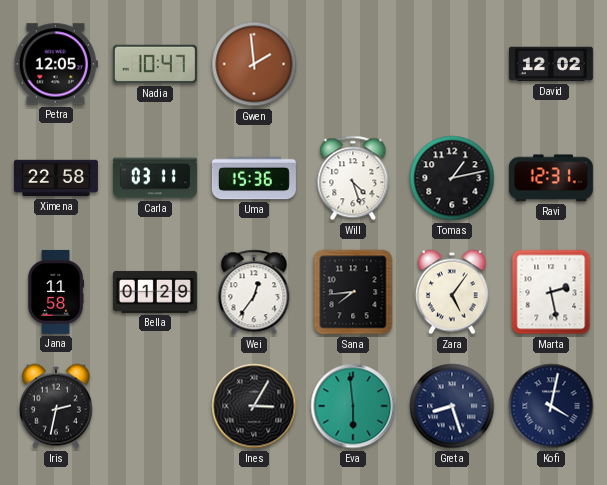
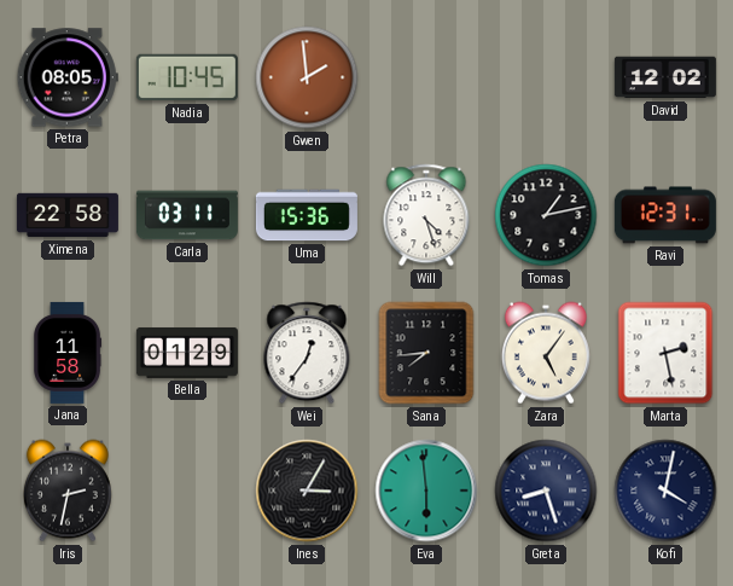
Petra: 12:05 -> 08:05 (68, 77)
Nadia: 10:47 -> 10:45 (187, 77)
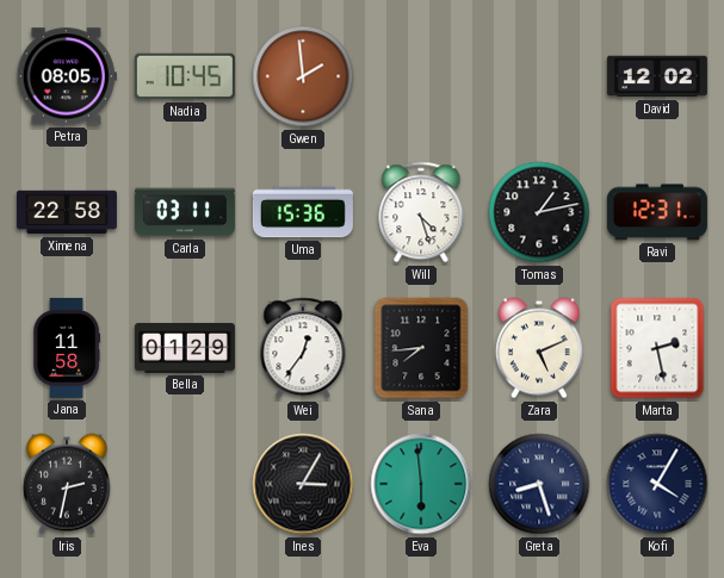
Zara: 5:06 -> 5:11 (539, 348)
Kofi: 4:02 -> 4:05 (657, 484)
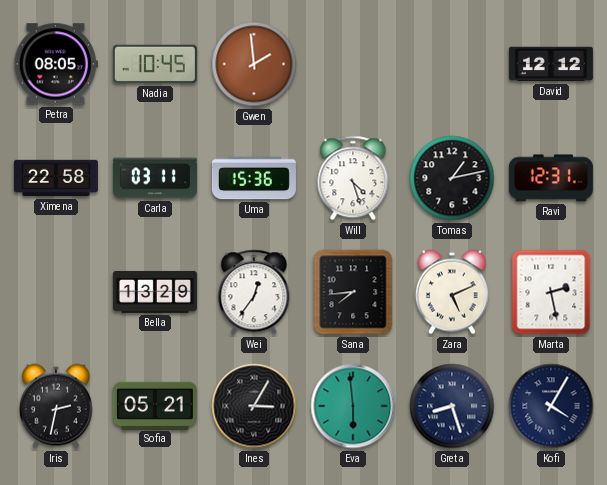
David: 12:02 -> 12:12 (551, 64)
Jana: 11:58 -> none (67, 348)
Bella: 01:29 -> 13:29 (155, 292)
Sofia: none -> 05:21 (155, 405)
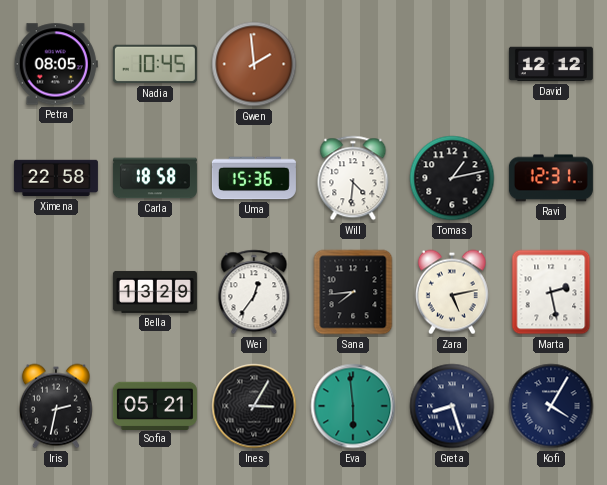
Carla: 03:11 -> 18:58 (155, 178)
Will: 4:27 -> 4:31 (353, 178)
Zara: 5:11 -> 5:13 (452, 292)
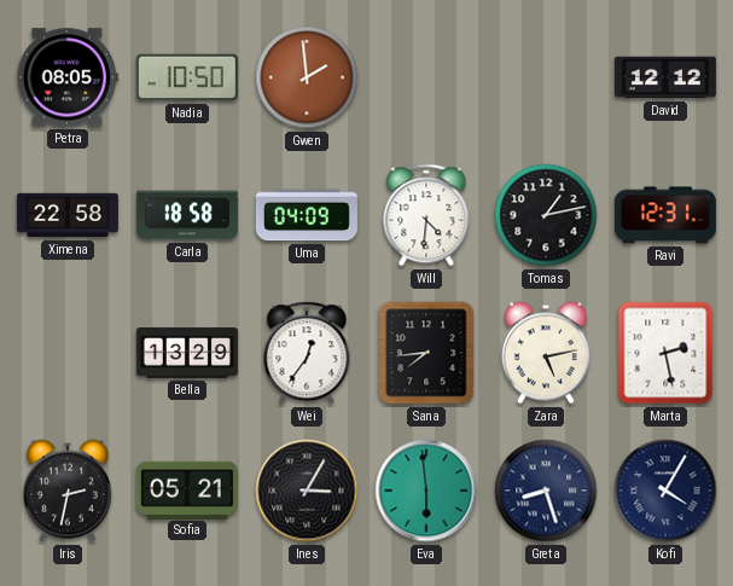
Nadia: 10:45 -> 10:50 (187, 77)
Uma: 15:36 -> 04:09 (307, 215)
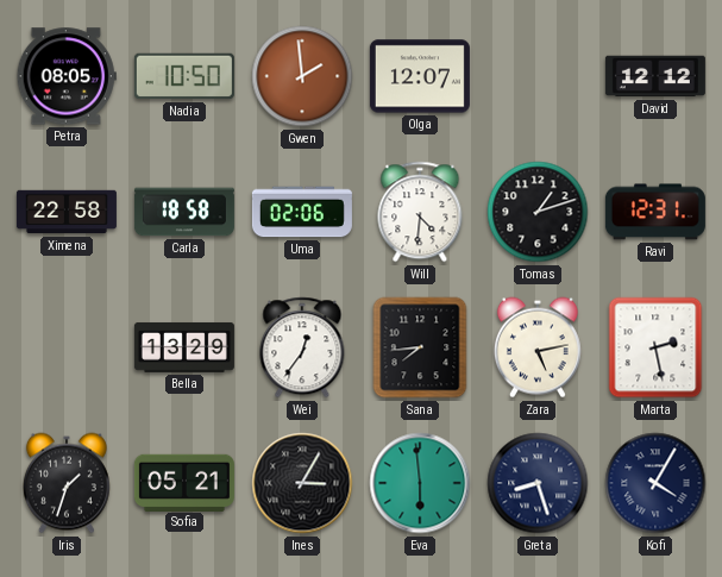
Olga: none -> 12:07 (420, 76)
Uma: 04:09 -> 02:06 (302, 212)
Tomas: 1:13 -> 1:12 (538, 212)
Iris: 2:32 -> 1:33 (67, 483)
